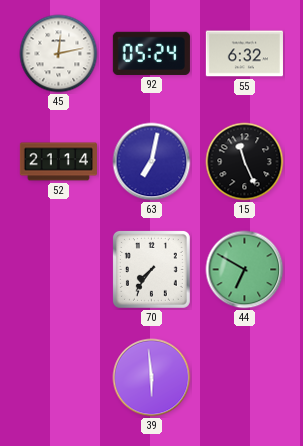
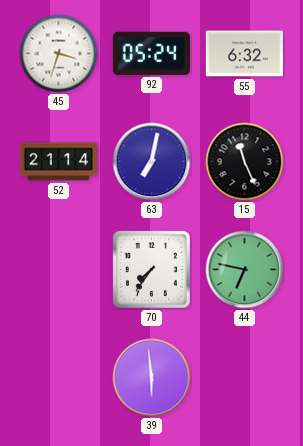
45: 12:13 -> 3:33 (59, 54)
44: 6:50 -> 6:47 (245, 270)
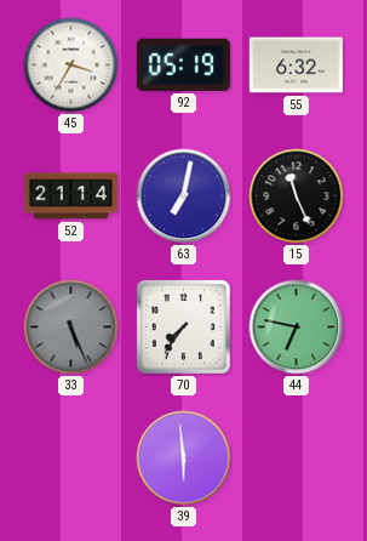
45: 3:33 -> 3:35 (71, 66)
92: 05:24 -> 05:19 (183, 64)
33: none -> 5:26 (71, 328)
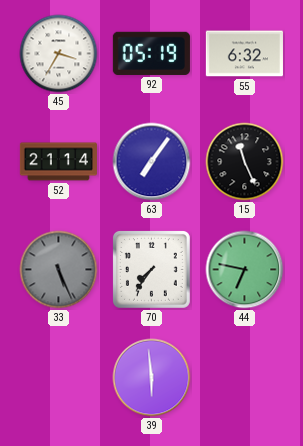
63: 7:02 -> 7:06 (152, 162)
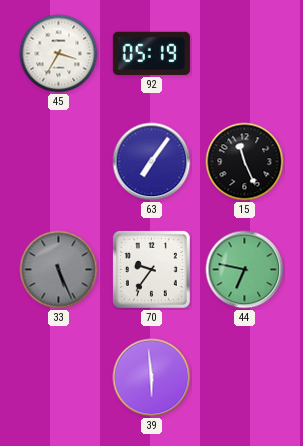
55: 6:32 -> none (244, 54)
52: 21:14 -> none (58, 162)
70: 7:36 -> 9:36 (151, 269)
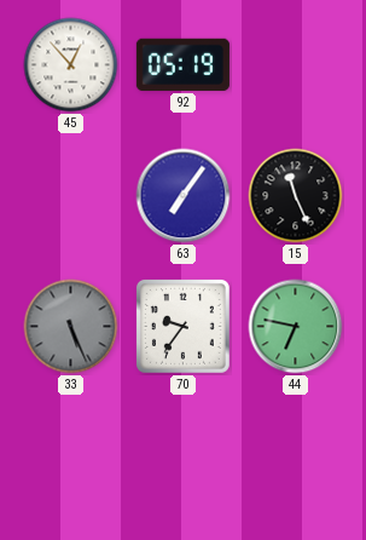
45: 3:35 -> 12:53 (71, 65)
39: 5:59 -> none (152, 378)
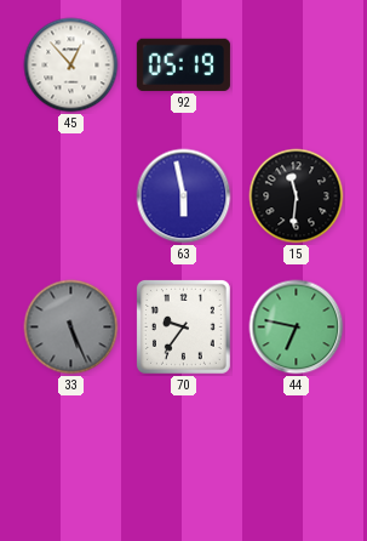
63: 7:06 -> 5:58 (184, 197)
15: 11:26 -> 11:31 (297, 197)
